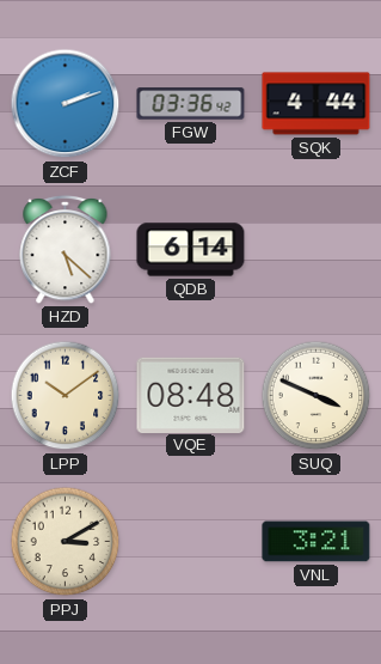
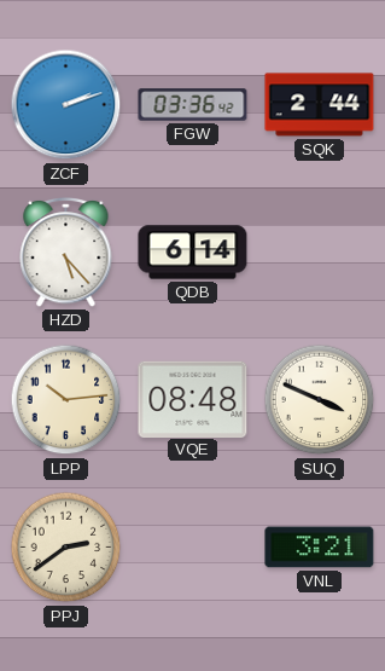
SQK: 4:44 -> 2:44 (320, 105)
HZD: 5:22 -> 5:23 (66, 251)
LPP: 10:09 -> 10:14 (66, 400)
PPJ: 3:10 -> 2:39 (66, 548)
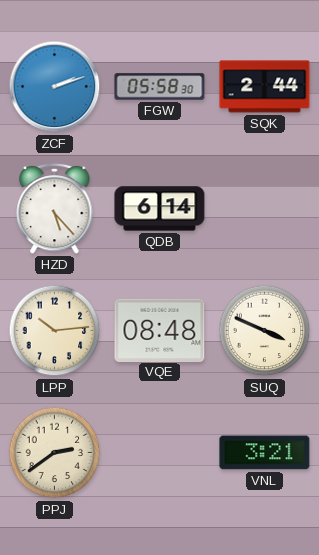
FGW: 03:36 -> 05:58 (160, 87)
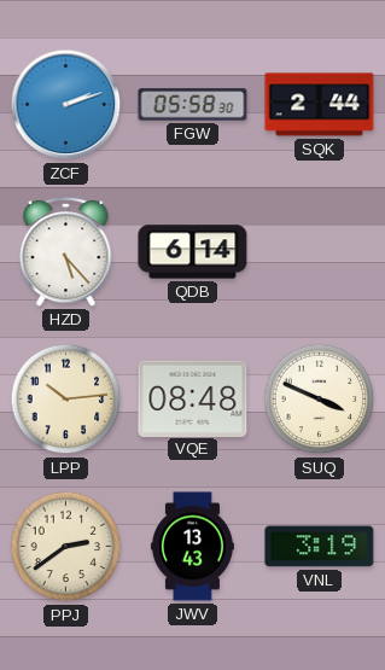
JWV: none -> 13:43 (192, 547)
VNL: 3:21 -> 3:19 (320, 547)
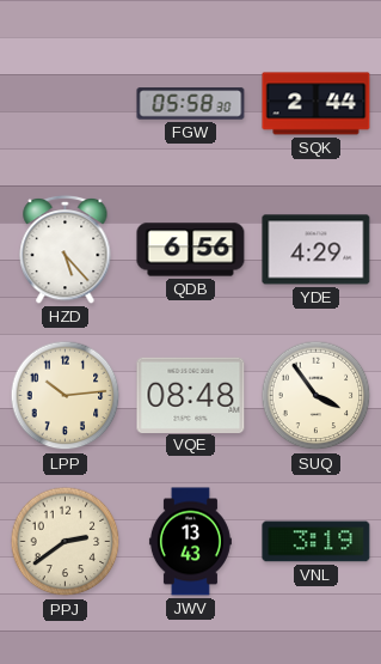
ZCF: 2:12 -> none (66, 105)
QDB: 6:14 -> 6:56 (191, 250)
YDE: none -> 4:29 (317, 250)
SUQ: 3:49 -> 3:54 (317, 396)
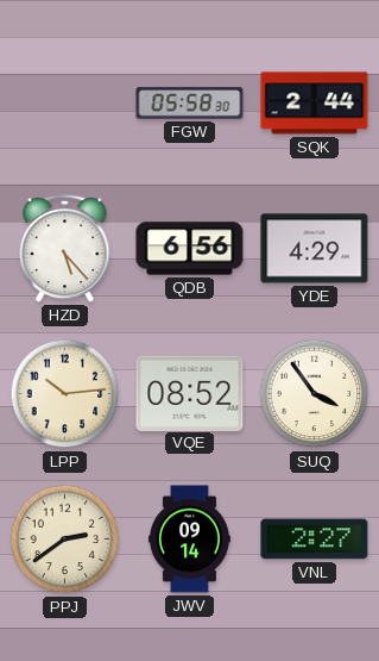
VQE: 08:48 -> 08:52 (190, 393)
JWV: 13:43 -> 09:14 (189, 540)
VNL: 3:19 -> 2:27 (315, 540)
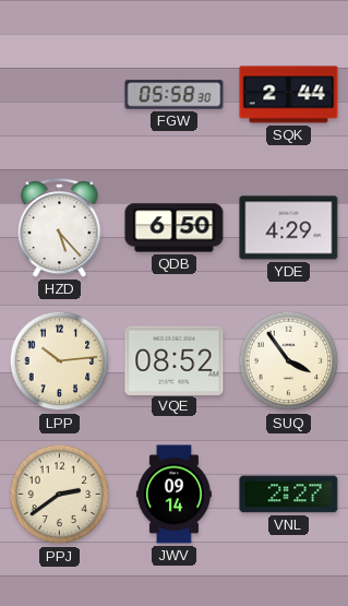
QDB: 6:56 -> 6:50 (175, 228)
